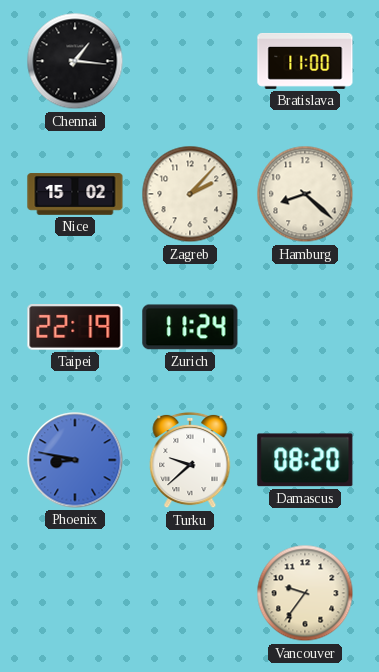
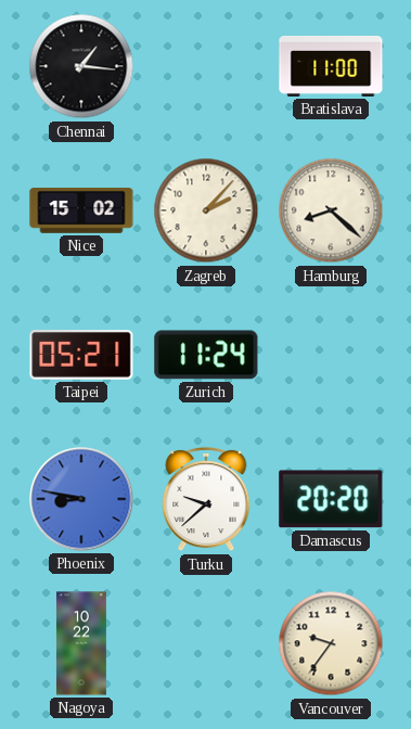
Taipei: 22:19 -> 05:21 (81, 356)
Damascus: 08:20 -> 20:20 (331, 499)
Nagoya: none -> 10:22 (81, 643)
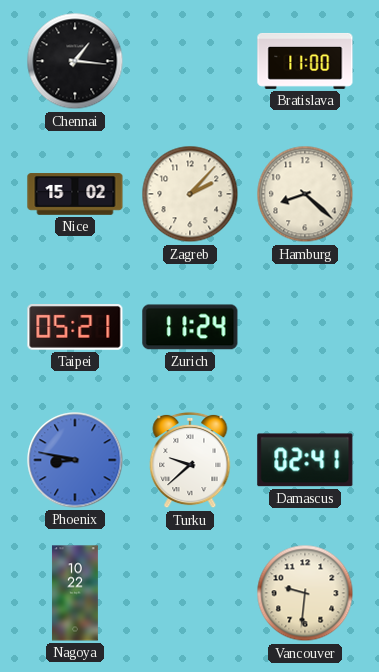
Damascus: 20:20 -> 02:41 (305, 460)
Vancouver: 9:36 -> 9:31 (305, 593)
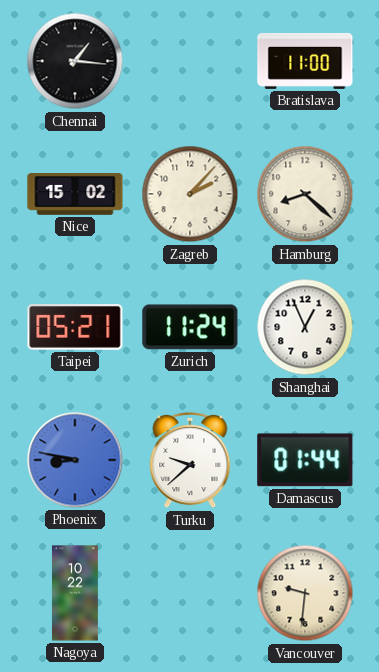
Shanghai: none -> 12:56 (305, 327)
Damascus: 02:41 -> 01:44 (305, 460)
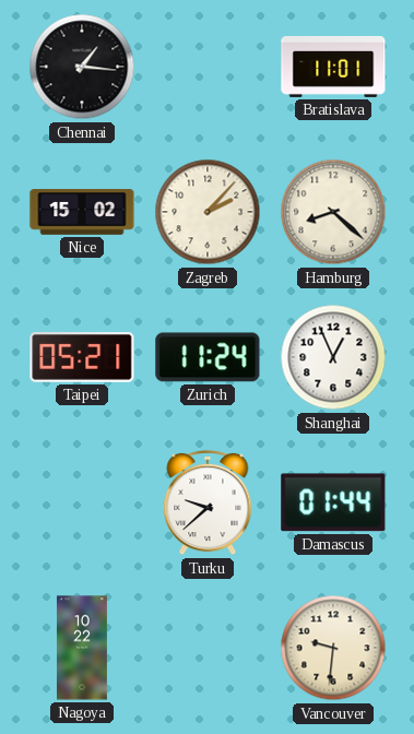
Bratislava: 11:00 -> 11:01 (333, 67)
Phoenix: 8:47 -> none (75, 460)
